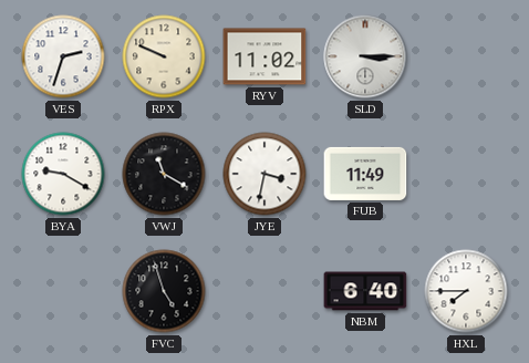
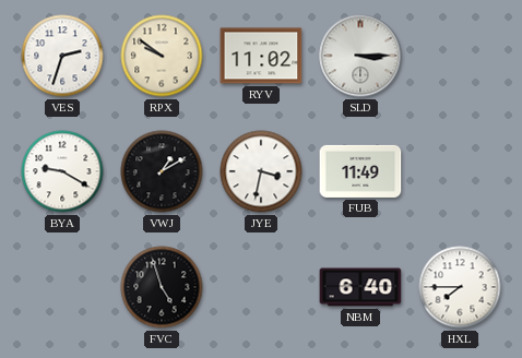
RPX: 9:49 -> 9:51 (162, 56)
VWJ: 11:20 -> 1:10 (162, 171)
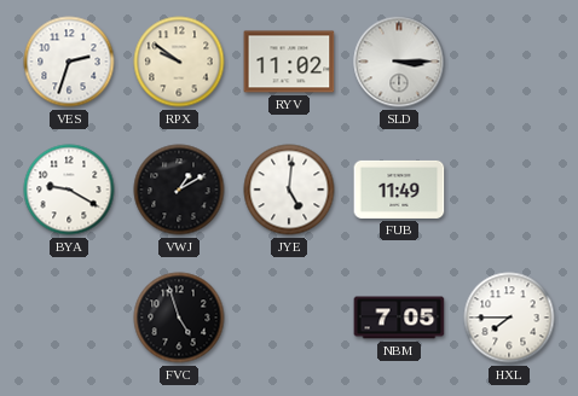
JYE: 3:32 -> 5:01 (289, 190)
NBM: 6:40 -> 7:05 (399, 318)
